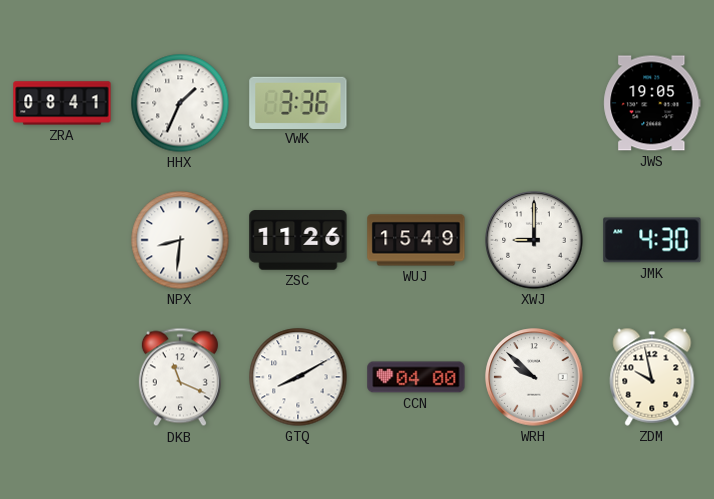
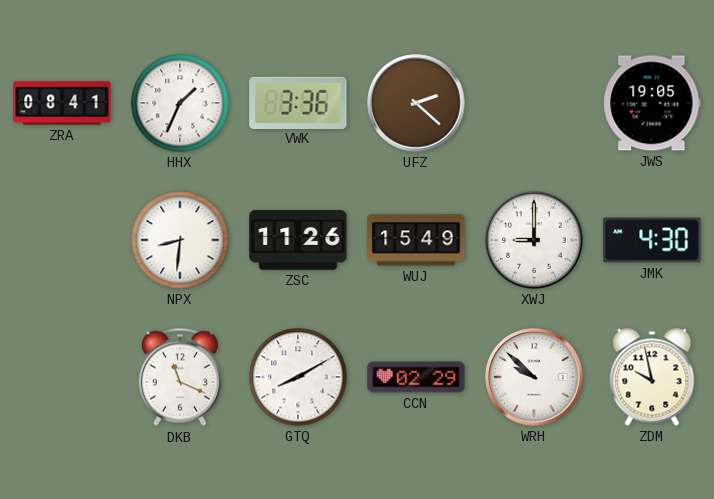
UFZ: none -> 2:22 (416, 103)
CCN: 04:00 -> 02:29 (416, 377)
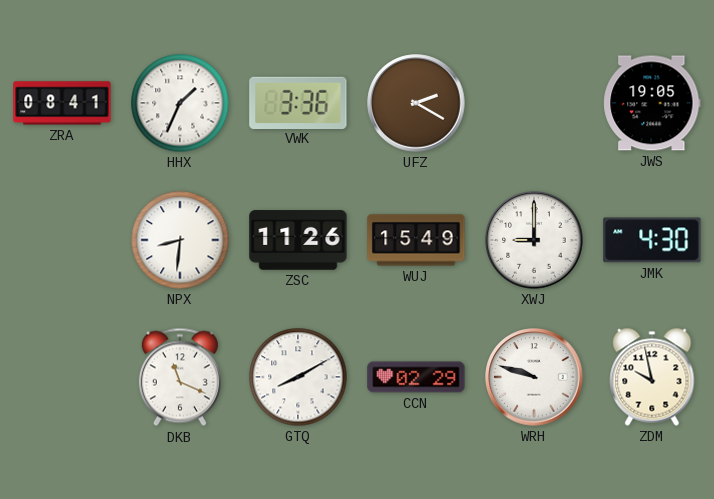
UFZ: 2:22 -> 2:20 (416, 103)
WRH: 9:52 -> 9:48 (534, 377)
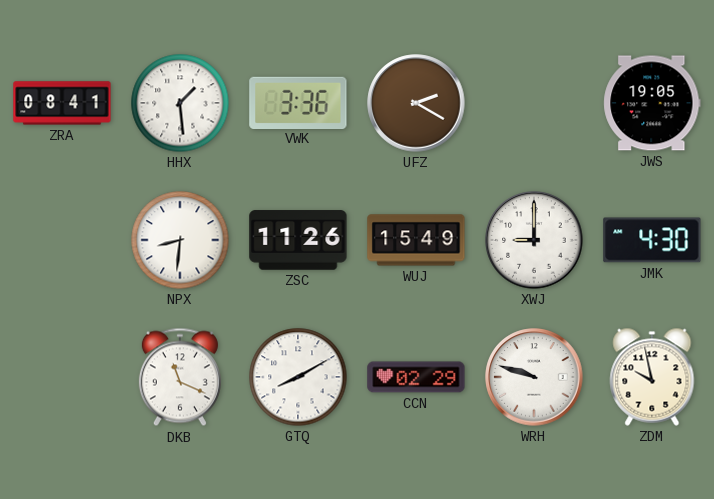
HHX: 1:34 -> 1:29 (180, 103)
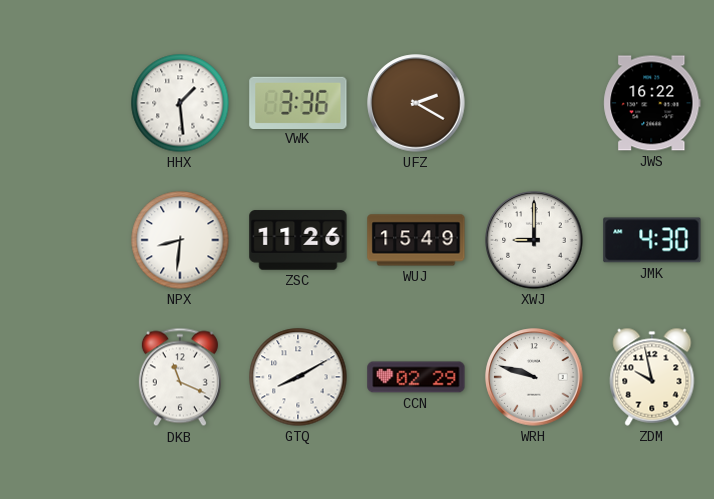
ZRA: 08:41 -> none (62, 103)
JWS: 19:05 -> 16:22 (652, 103)
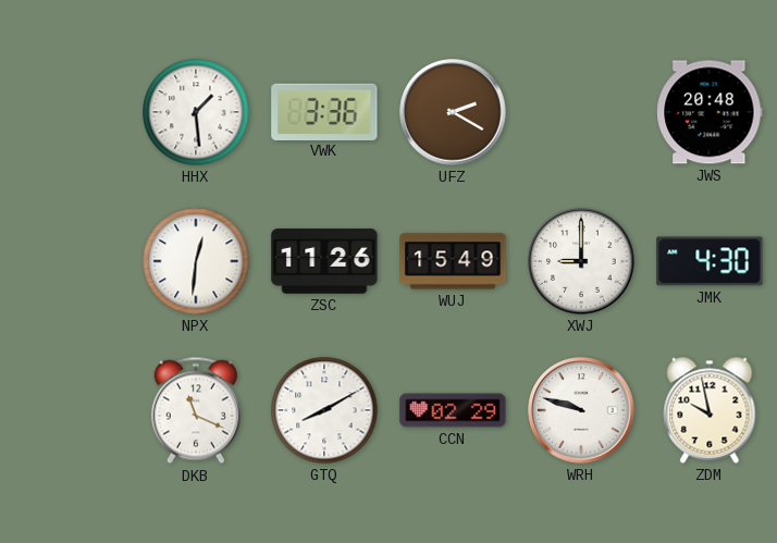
JWS: 16:22 -> 20:48 (710, 112)
NPX: 8:31 -> 12:31 (196, 261)
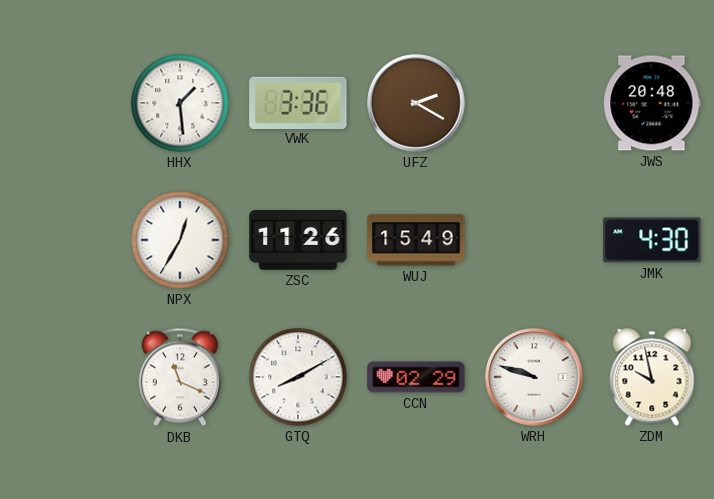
NPX: 12:31 -> 12:35 (180, 240)
XWJ: 9:00 -> none (581, 261)
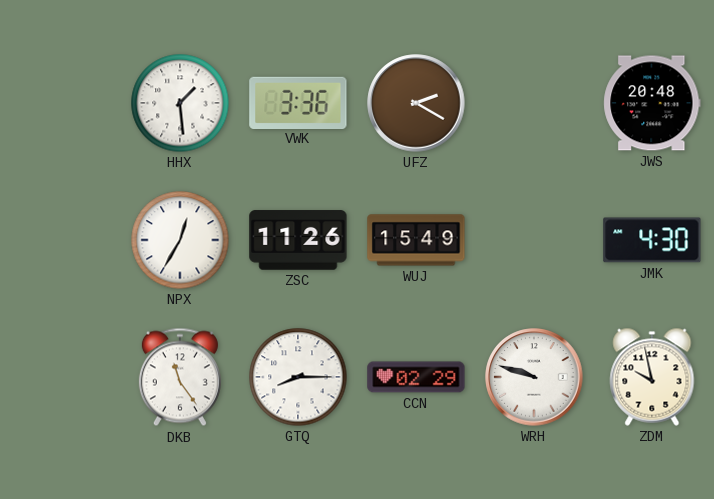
DKB: 11:19 -> 11:24 (180, 377)
GTQ: 8:10 -> 8:15 (298, 377)
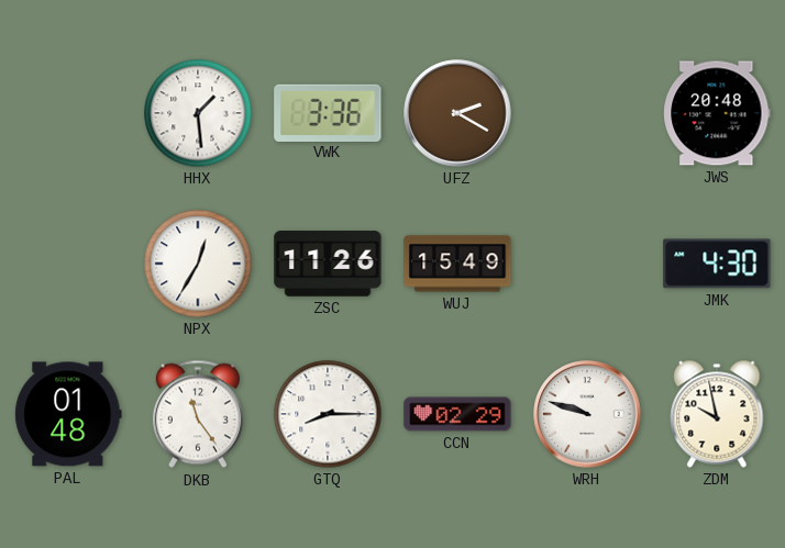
PAL: none -> 01:48 (68, 414)
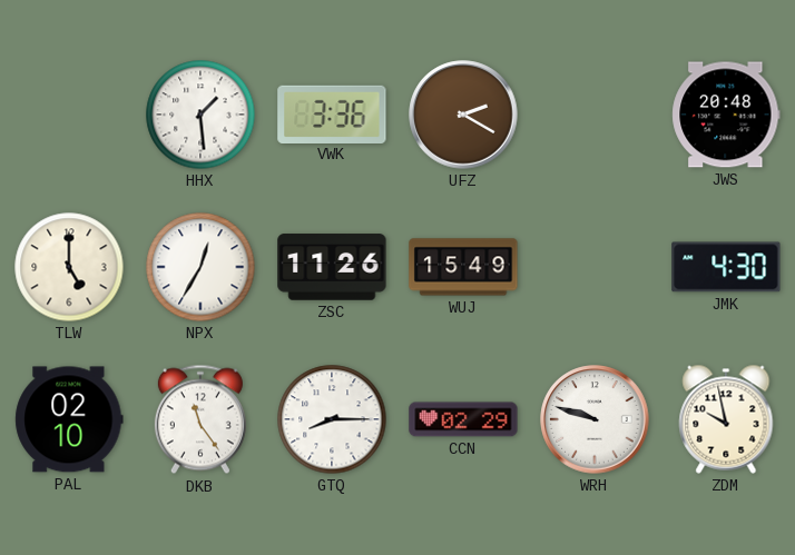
TLW: none -> 5:00 (69, 267)
PAL: 01:48 -> 02:10 (69, 419)
